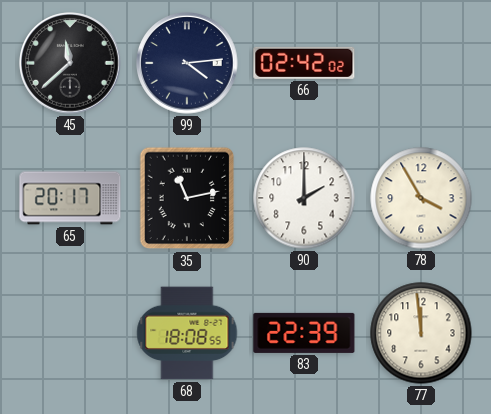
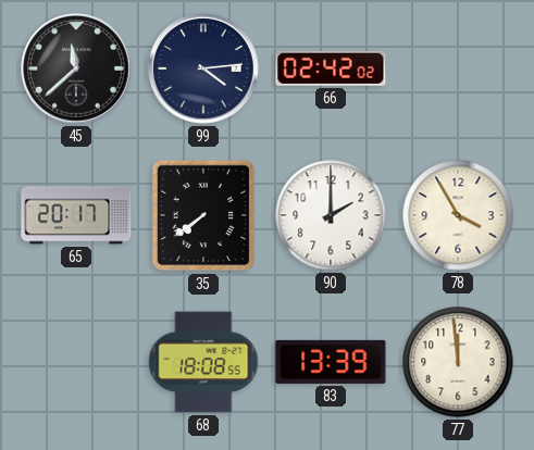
35: 11:13 -> 7:39 (203, 215)
83: 22:39 -> 13:39 (331, 362)
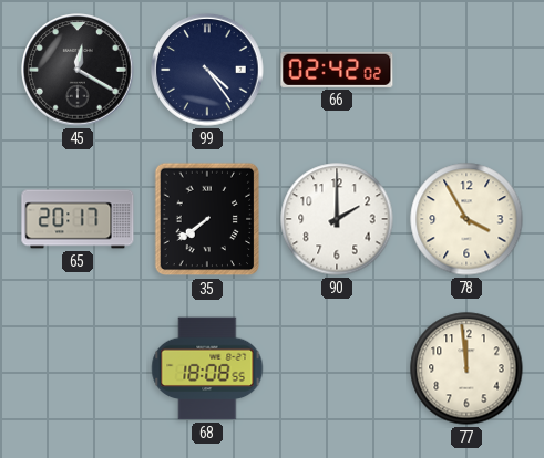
45: 11:38 -> 12:20 (78, 70)
99: 4:14 -> 4:24 (207, 70)
83: 13:39 -> none (331, 362)
